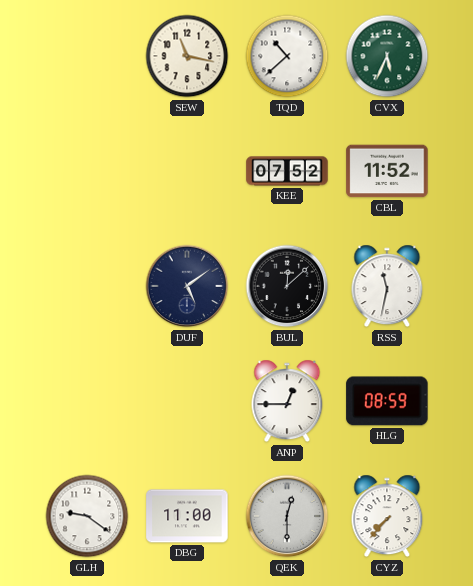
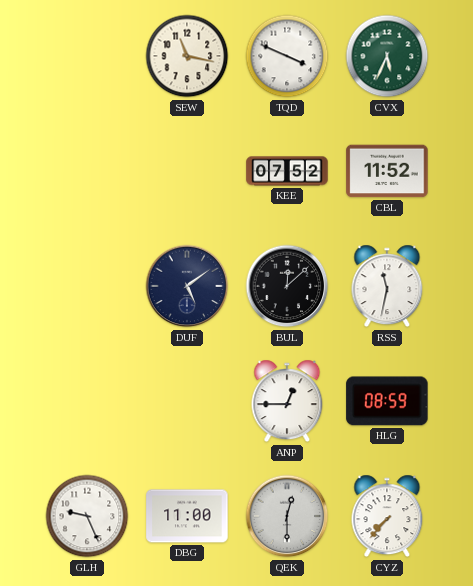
TQD: 10:38 -> 3:49 (287, 56)
GLH: 9:21 -> 9:26 (87, 516)
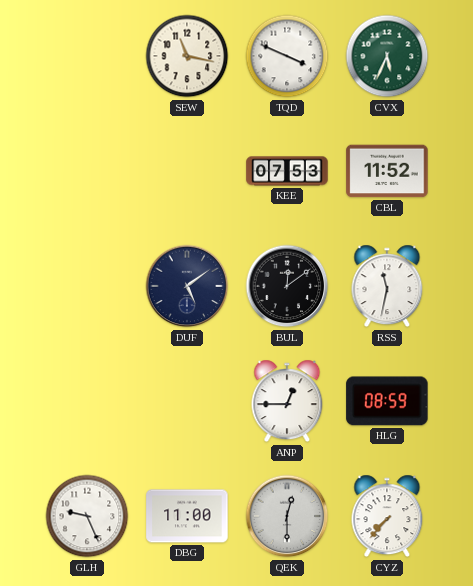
KEE: 07:52 -> 07:53 (287, 171)
BUL: 12:08 -> 12:09 (287, 286)
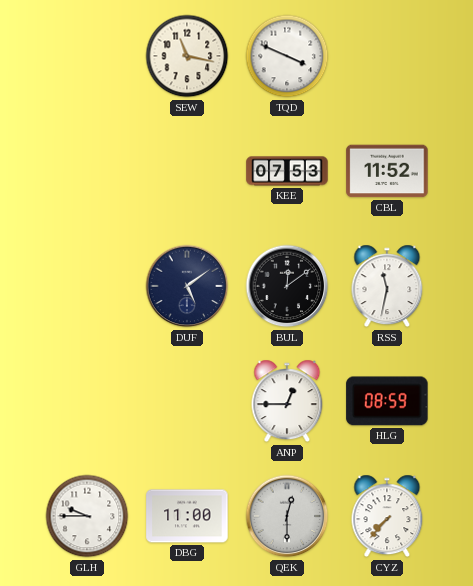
CVX: 5:34 -> none (387, 56)
GLH: 9:26 -> 9:45 (87, 516)
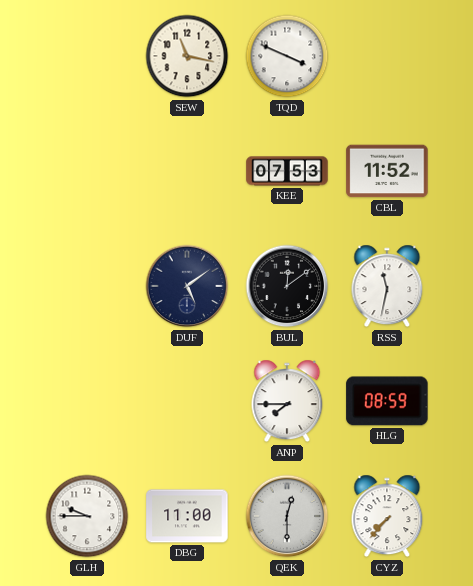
ANP: 12:45 -> 7:45 (287, 401)
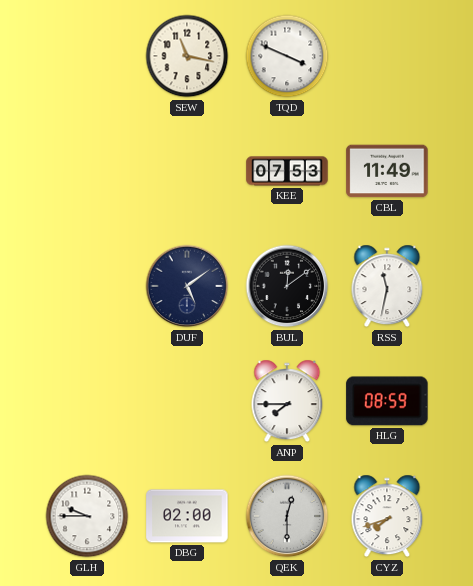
CBL: 11:52 -> 11:49 (387, 171)
DBG: 11:00 -> 02:00 (187, 516)
CYZ: 7:37 -> 7:42 (387, 516)
